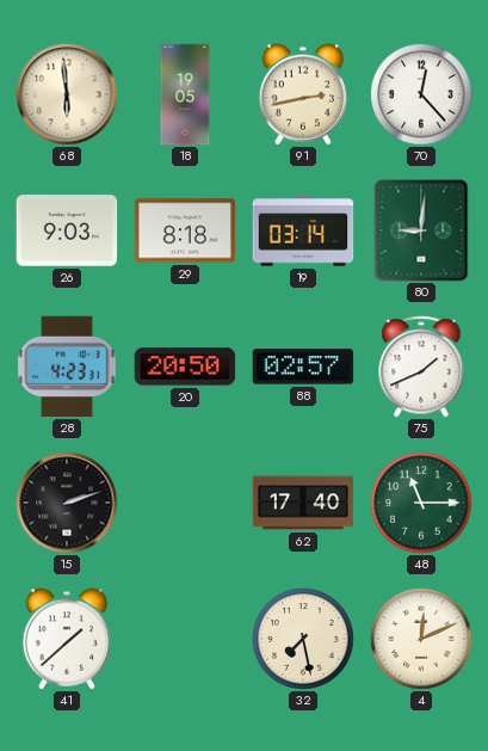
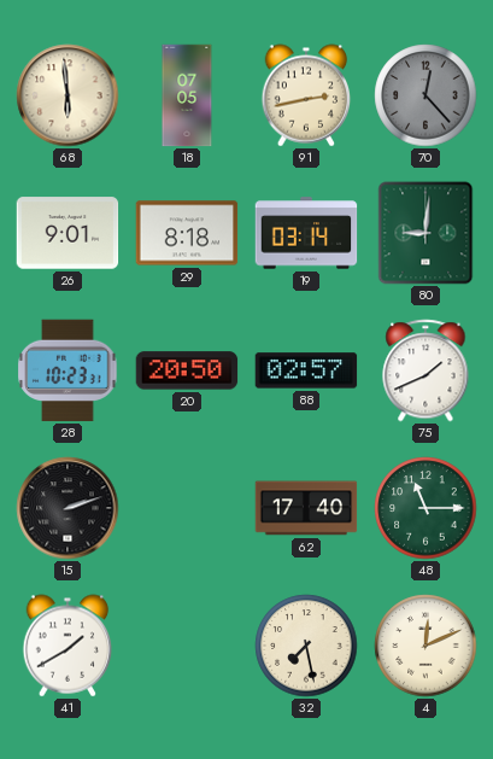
18: 19:05 -> 07:05 (187, 95)
70 dial: white -> grey (425, 95)
26: 9:03 -> 9:01 (68, 233)
28: 4:23 -> 10:23 (68, 370)
41: 1:38 -> 1:40 (68, 646)
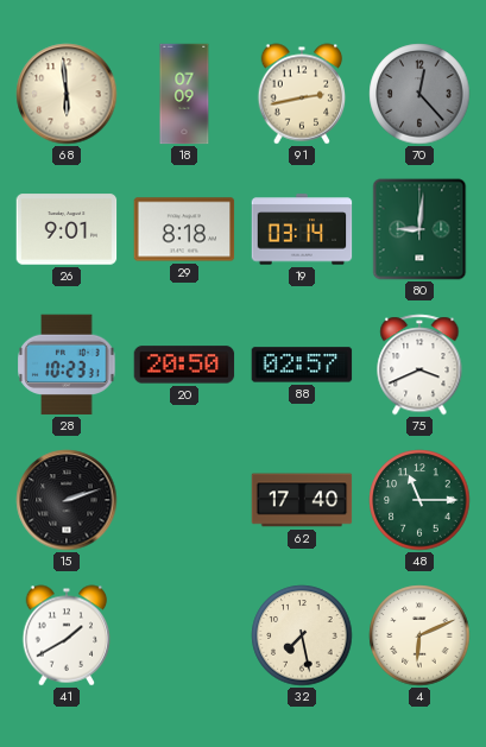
18: 07:05 -> 07:09 (184, 94)
75: 1:41 -> 3:41 (419, 365)
4: 12:11 -> 6:11 (419, 635)
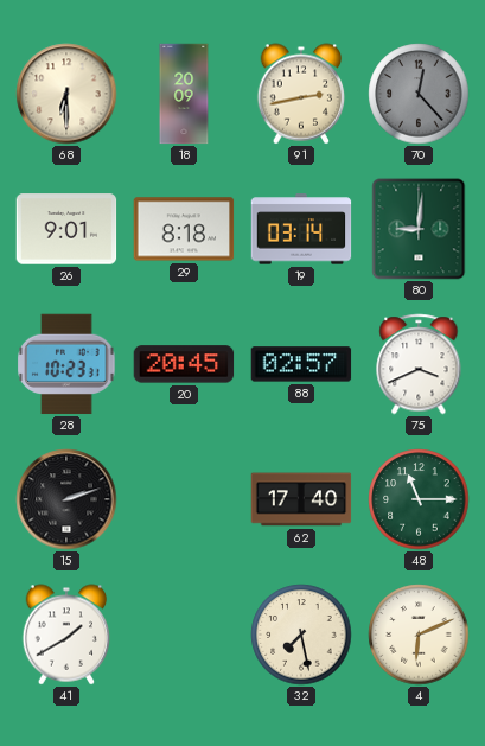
68: 5:59 -> 6:30 (66, 94)
18: 07:09 -> 20:09 (184, 94)
20: 20:50 -> 20:45 (184, 364)
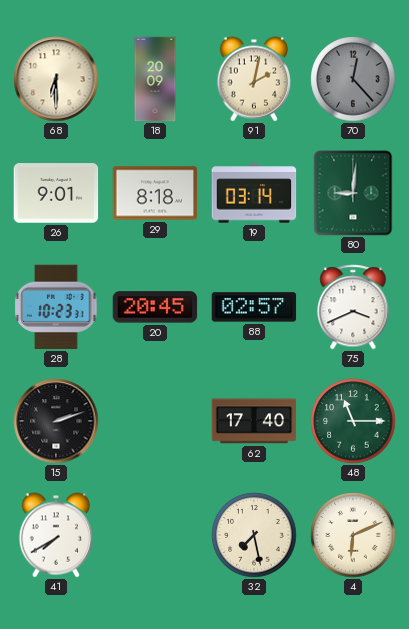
91: 2:43 -> 2:02 (254, 79)
41: 1:40 -> 7:40 (56, 535)
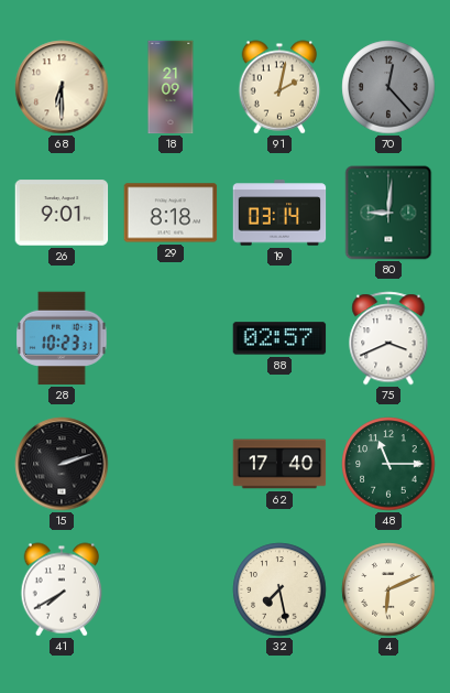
18: 20:09 -> 21:09 (171, 87)
20: 20:45 -> none (155, 307)
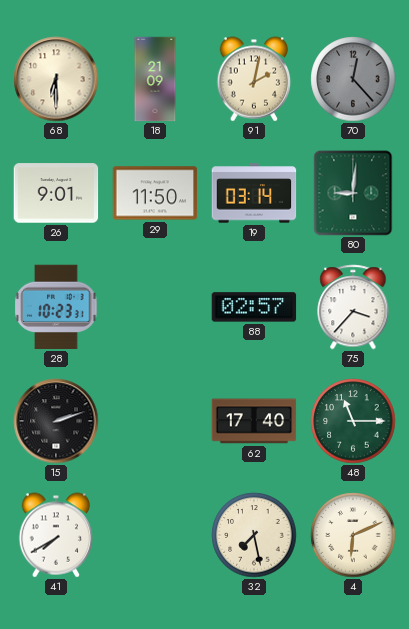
29: 8:18 -> 11:50 (155, 193)
75: 3:41 -> 3:37 (353, 307)
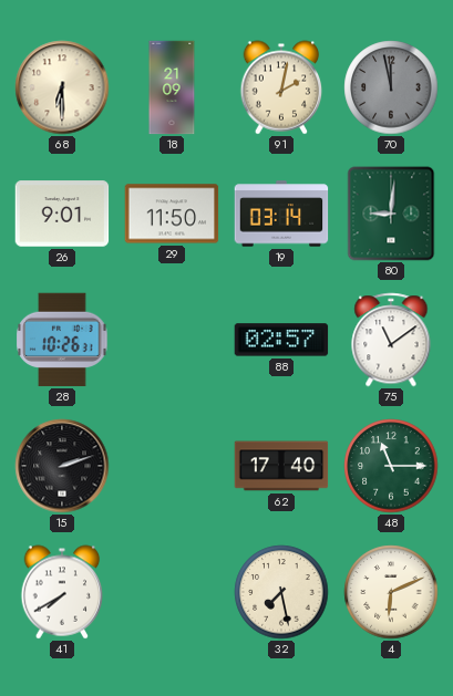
70: 12:23 -> 11:58 (391, 87)
28: 10:23 -> 10:26 (62, 340)
75: 3:37 -> 11:09 (391, 340)
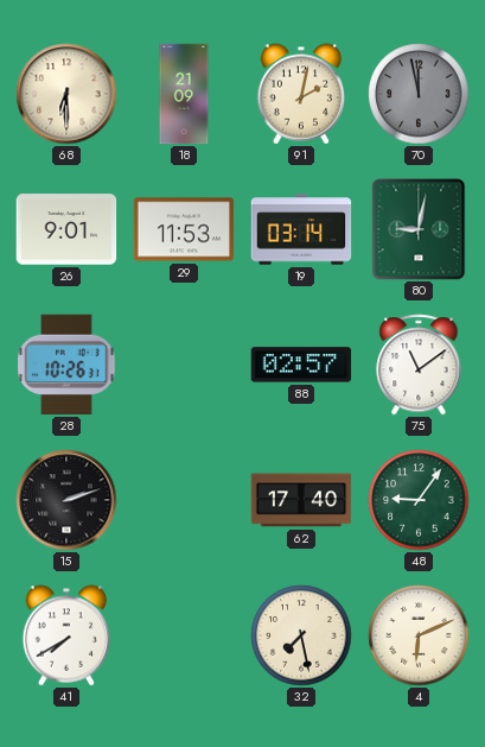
29: 11:50 -> 11:53 (184, 229)
80: 9:01 -> 9:02 (419, 229)
48: 11:15 -> 9:06 (419, 500)
